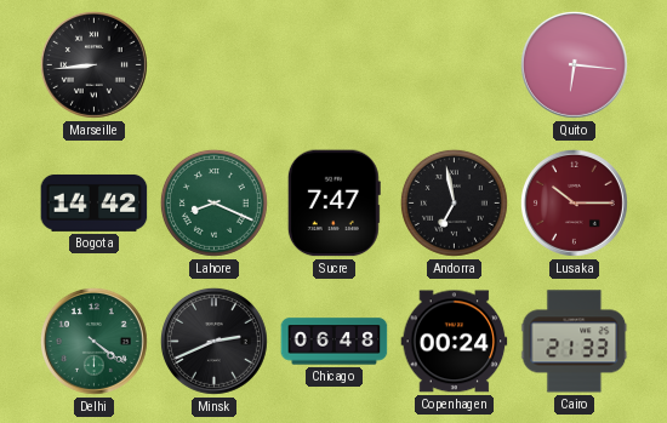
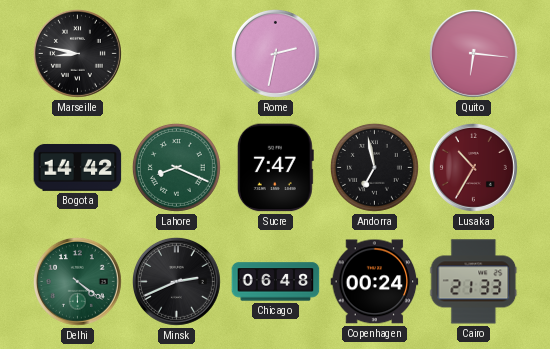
Marseille: 8:44 -> 8:47 (77, 53)
Rome: none -> 2:32 (275, 53)
Lusaka: 10:15 -> 10:35 (473, 167)
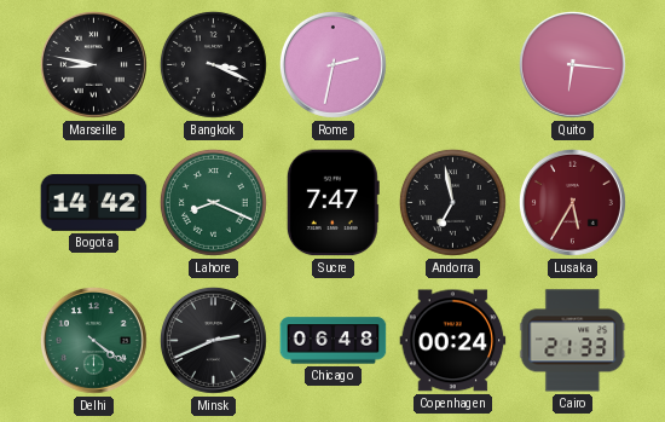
Bangkok: none -> 3:19 (213, 64)
Lusaka: 10:35 -> 5:35 (572, 202)
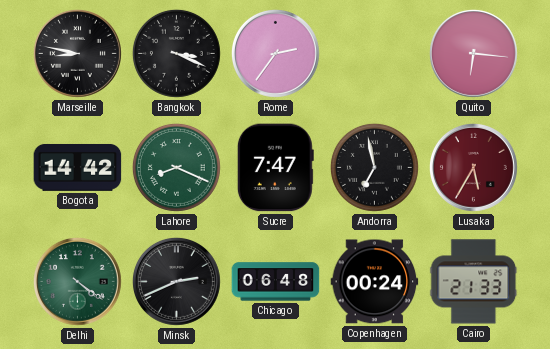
Rome: 2:32 -> 2:36 (275, 53)
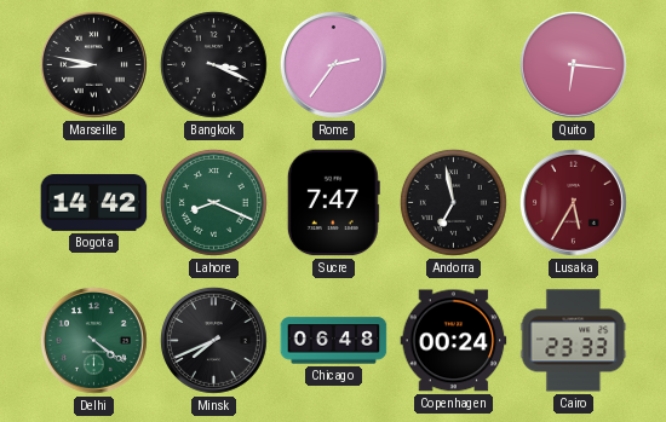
Minsk: 2:41 -> 7:41 (213, 340)
Cairo: 21:33 -> 23:33 (574, 341)
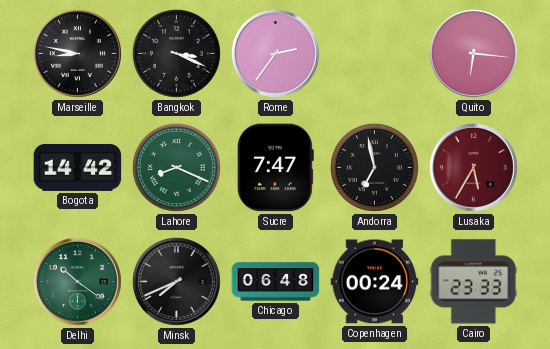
Delhi: 4:21 -> 10:21 (77, 281)
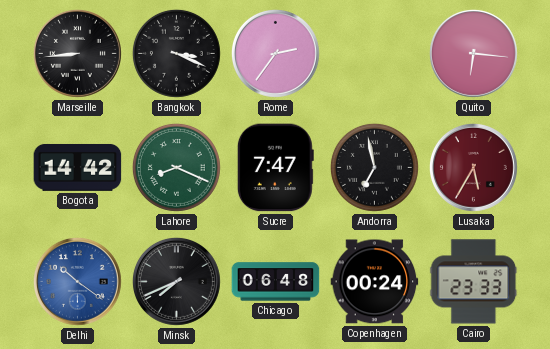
Marseille: 8:47 -> 8:44 (77, 53)
Delhi dial: green -> blue (77, 281)
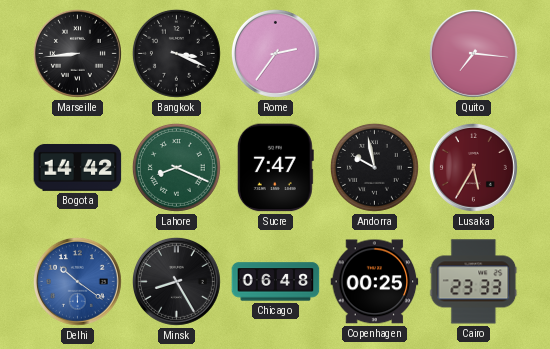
Quito: 6:16 -> 7:16 (473, 53)
Andorra: 6:58 -> 9:58 (374, 167)
Minsk: 7:41 -> 8:25 (176, 281)
Copenhagen: 00:24 -> 00:25 (375, 282)
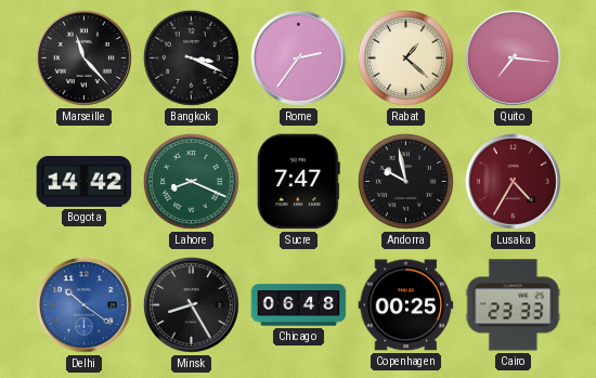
Marseille: 8:44 -> 11:23 (83, 57)
Rabat: none -> 1:22 (405, 57)
Lusaka: 5:35 -> 4:35 (513, 181)
